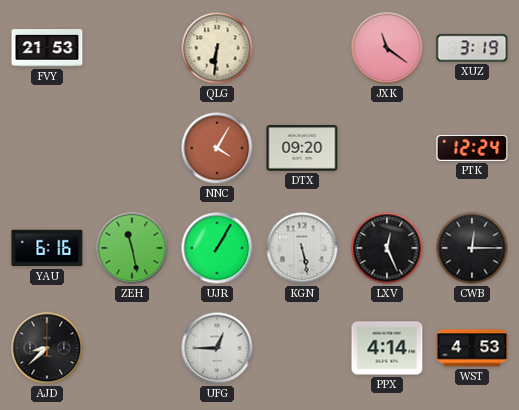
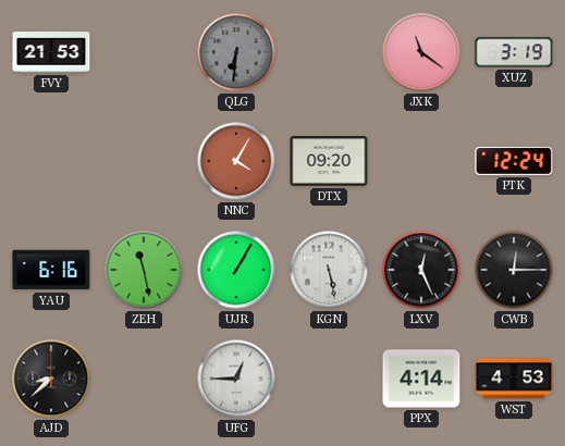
QLG dial: cream -> grey (236, 52)
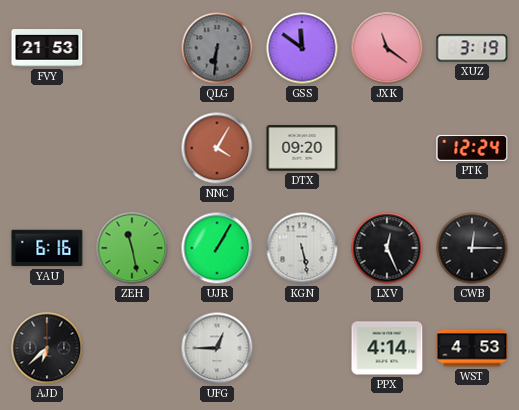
GSS: none -> 11:51 (302, 48)
AJD: 8:38 -> 6:38 (47, 348)
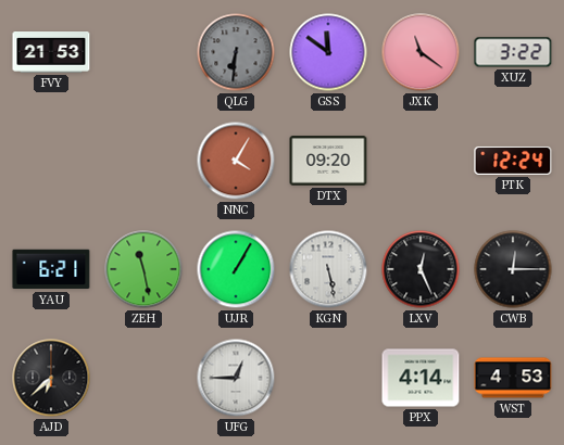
XUZ: 3:19 -> 3:22 (513, 52)
YAU: 6:16 -> 6:21 (51, 269)
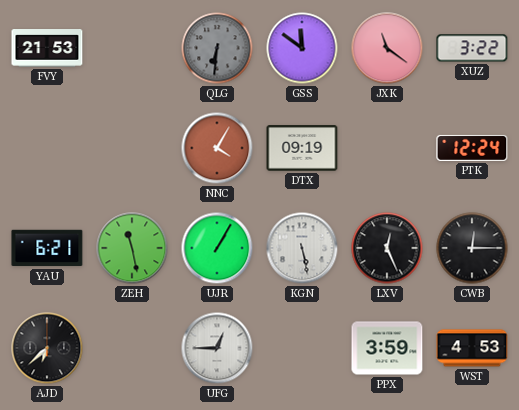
DTX: 09:20 -> 09:19 (302, 148)
PPX: 4:14 -> 3:59 (387, 348)
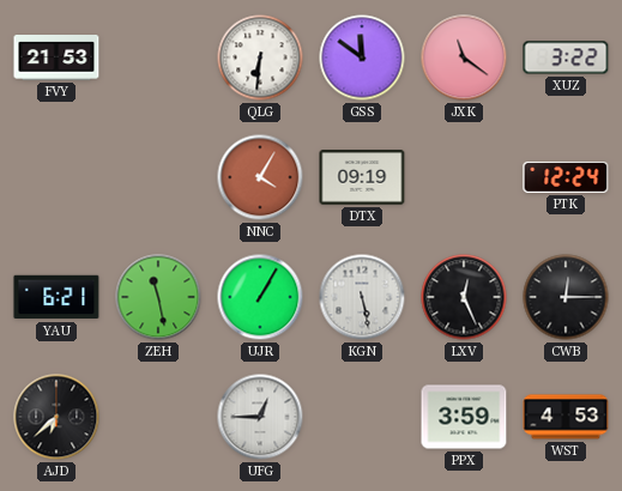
QLG dial: grey -> white (260, 57)
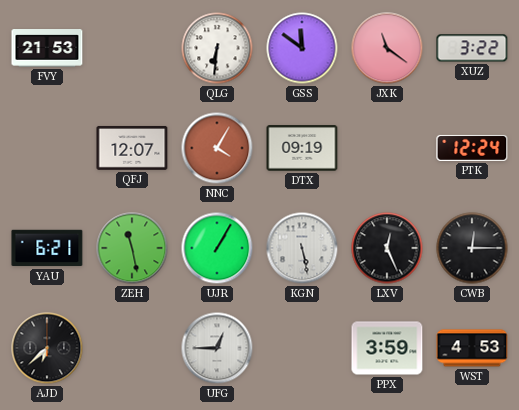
QFJ: none -> 12:07 (132, 148)
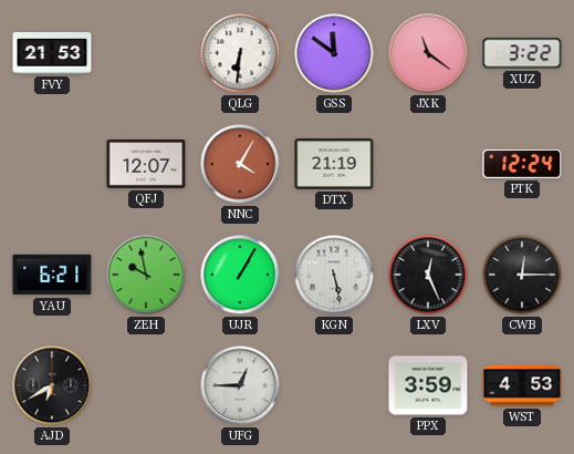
DTX: 09:19 -> 21:19 (334, 164)
ZEH: 11:28 -> 9:58 (146, 275)
AJD: 6:38 -> 6:40 (52, 385)
